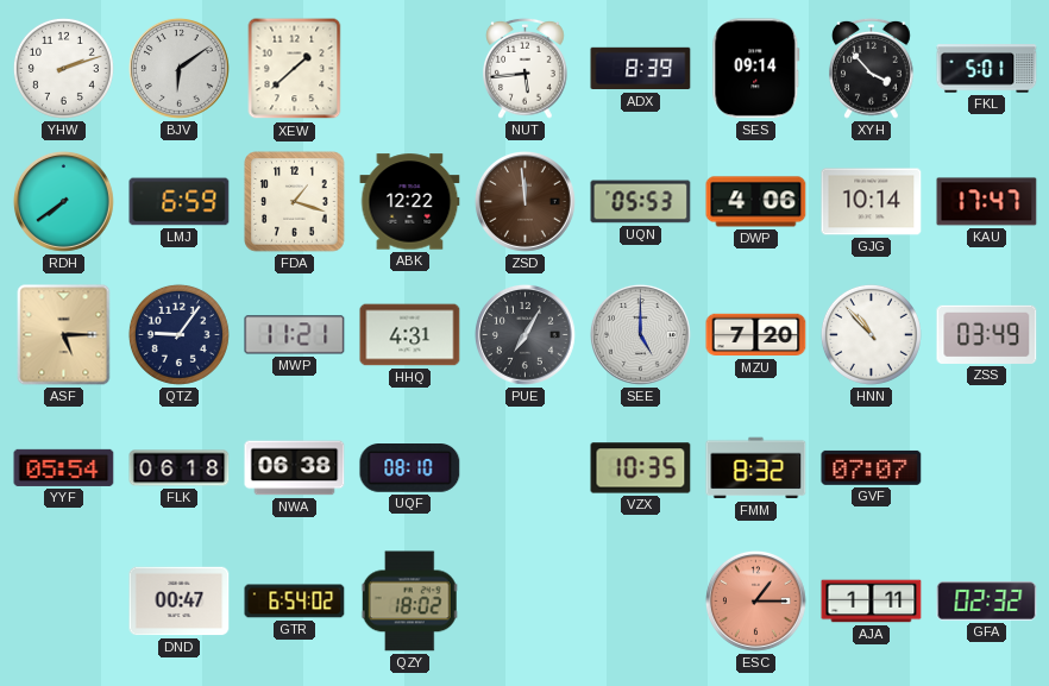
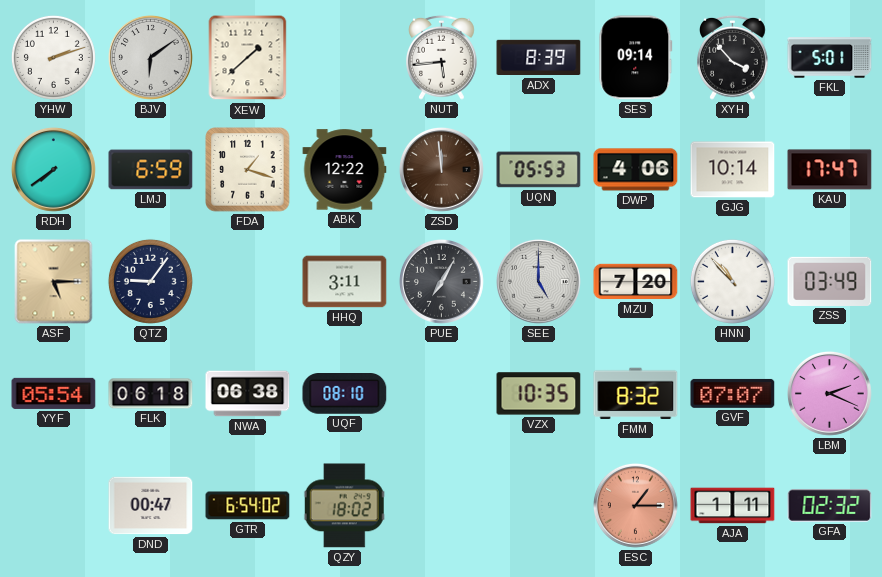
MWP: 11:21 -> none (295, 335)
HHQ: 4:31 -> 3:11 (345, 282)
LBM: none -> 2:19 (829, 393)
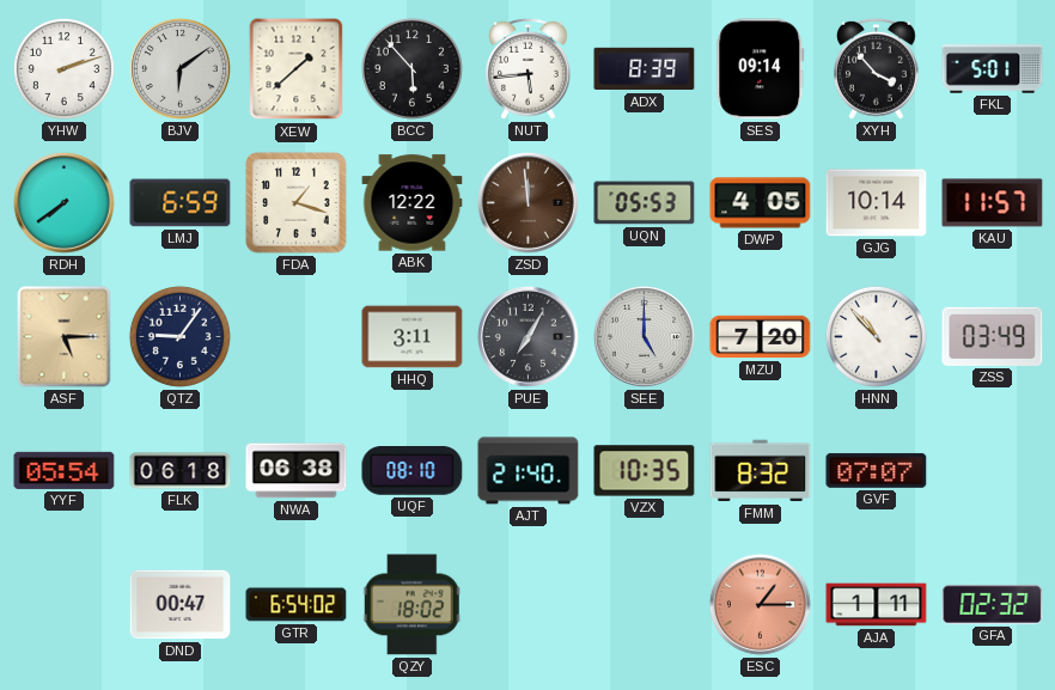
BCC: none -> 5:53 (411, 68)
DWP: 4:06 -> 4:05 (761, 203)
KAU: 17:47 -> 11:57 (993, 203)
AJT: none -> 21:40 (529, 471)
LBM: 2:19 -> none (829, 393)
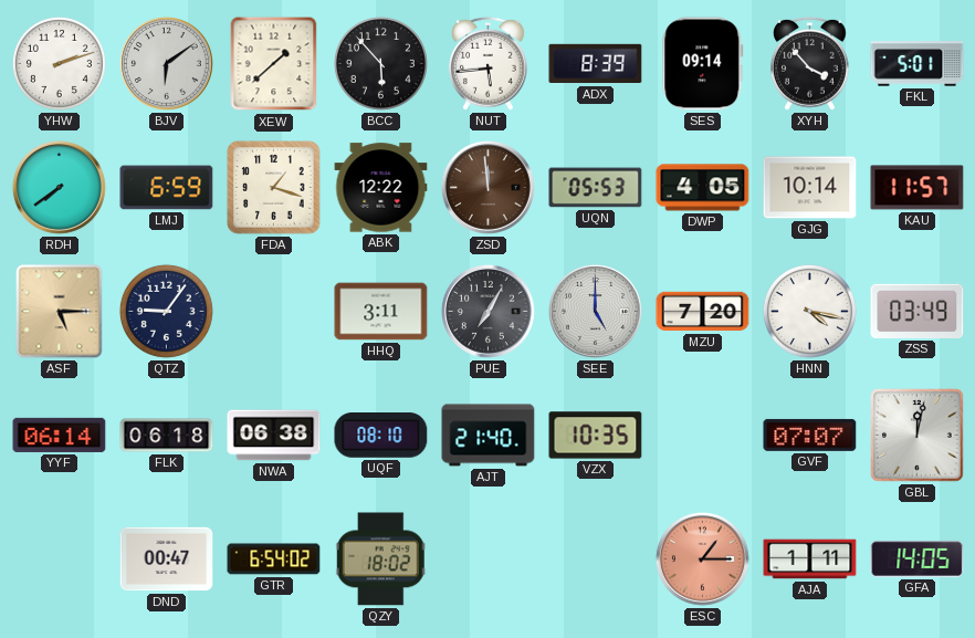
HNN: 10:53 -> 4:17 (809, 311)
YYF: 05:54 -> 06:14 (60, 435)
FMM: 8:32 -> none (761, 471)
GBL: none -> 12:02 (918, 436)
GFA: 02:32 -> 14:05 (918, 558)
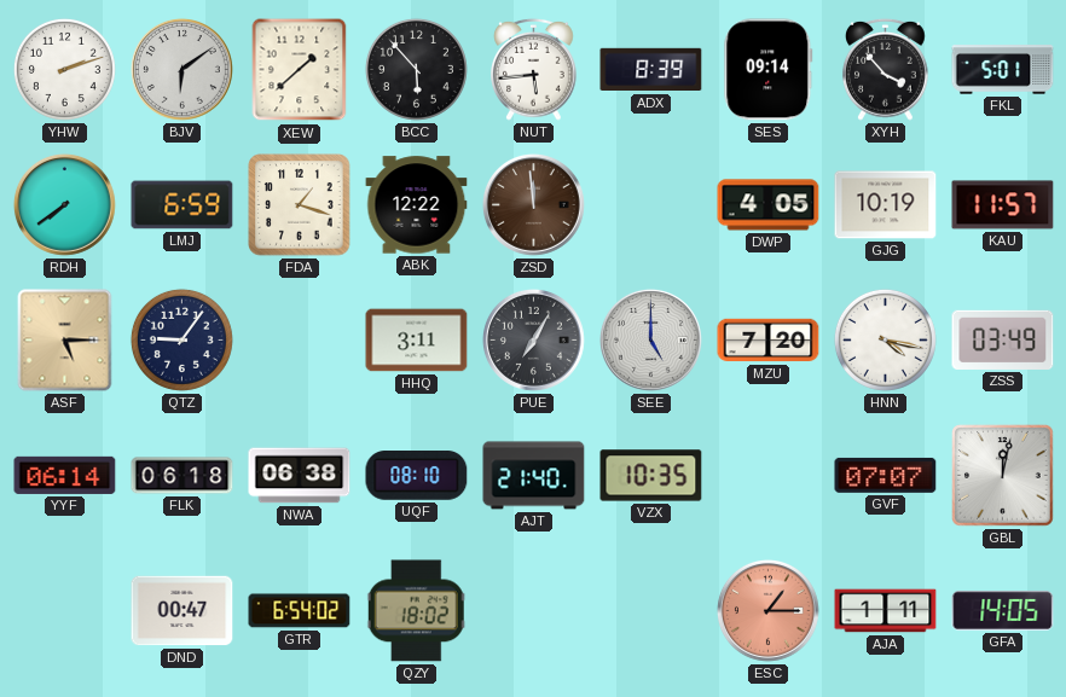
UQN: 05:53 -> none (596, 188)
GJG: 10:14 -> 10:19 (886, 205)
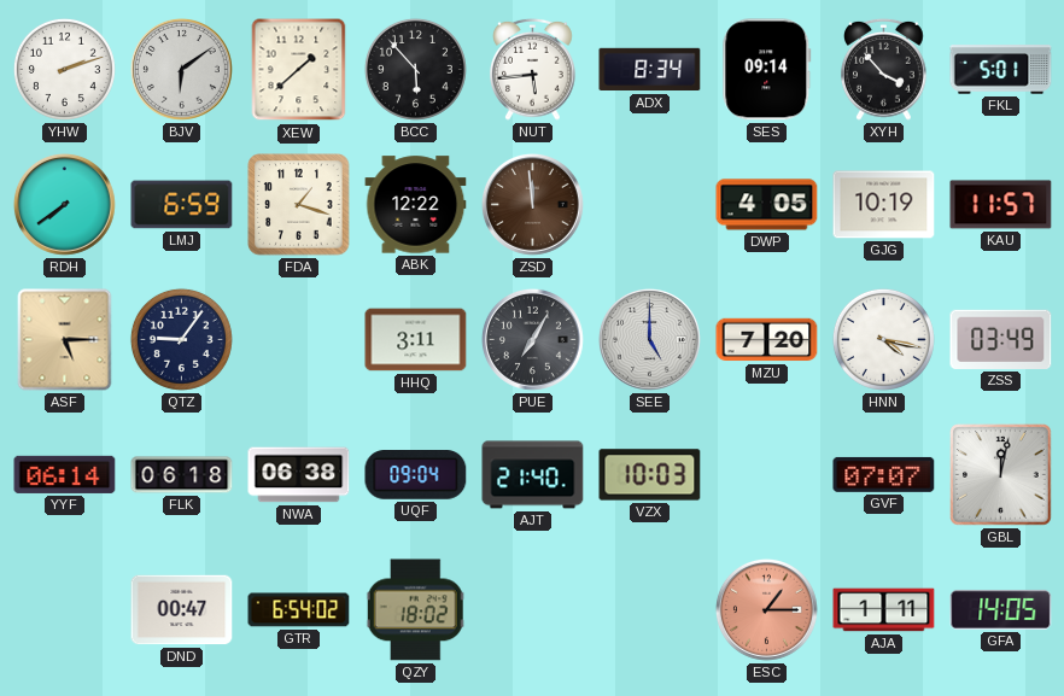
ADX: 8:39 -> 8:34 (650, 70)
UQF: 08:10 -> 09:04 (416, 475)
VZX: 10:35 -> 10:03 (650, 475)
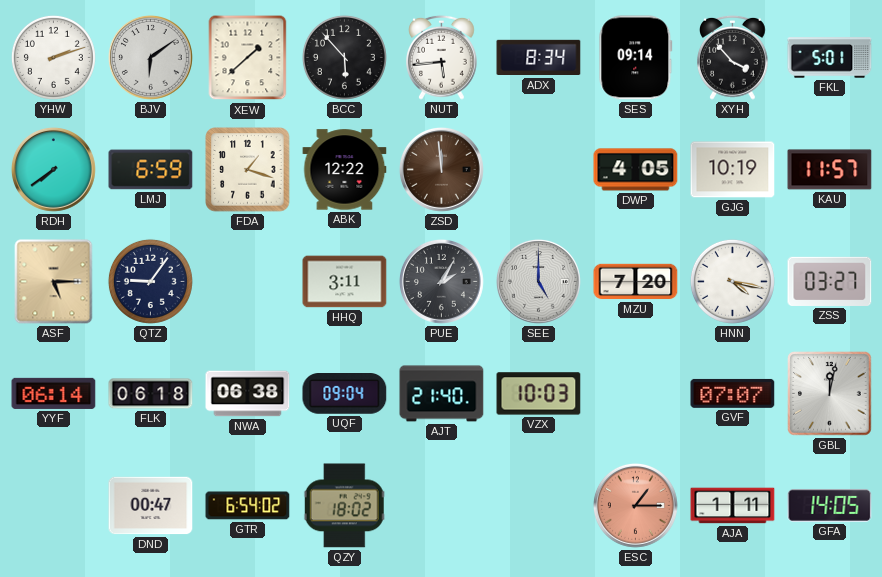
PUE: 7:05 -> 2:05 (441, 281)
ZSS: 03:49 -> 03:27 (830, 281)
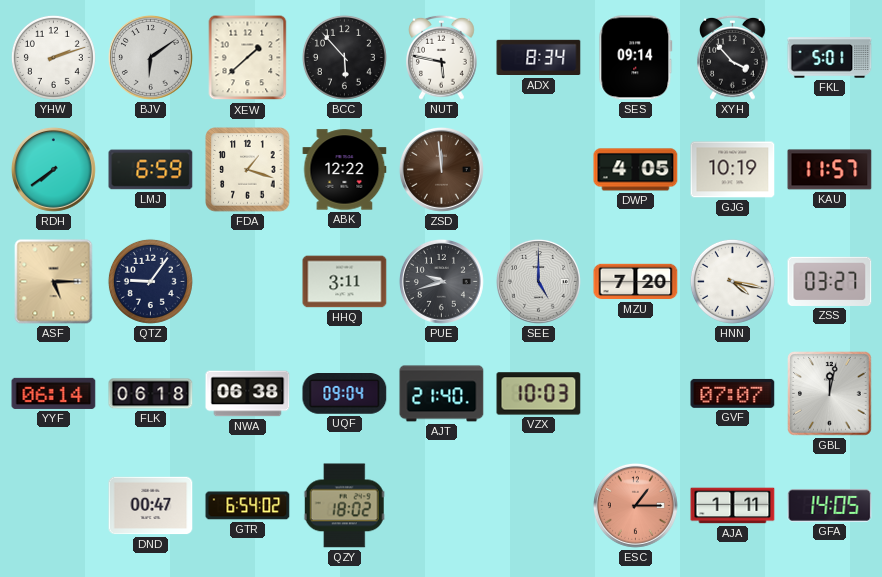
NUT: 5:44 -> 5:47 (442, 57)
PUE: 2:05 -> 9:42 (441, 281)
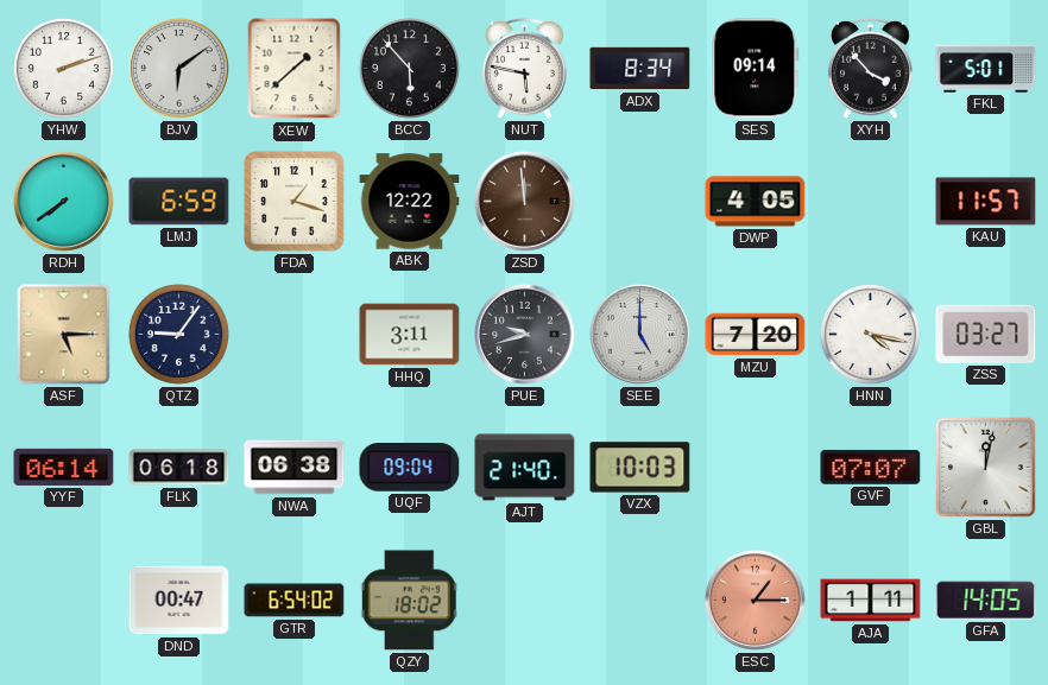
GJG: 10:19 -> none (733, 170)
